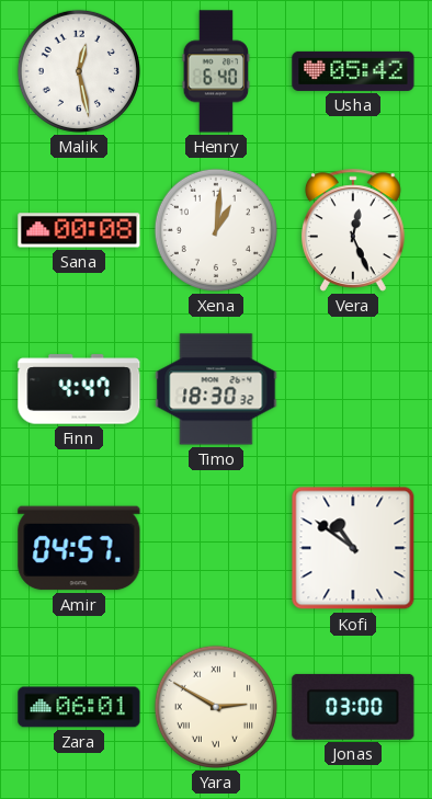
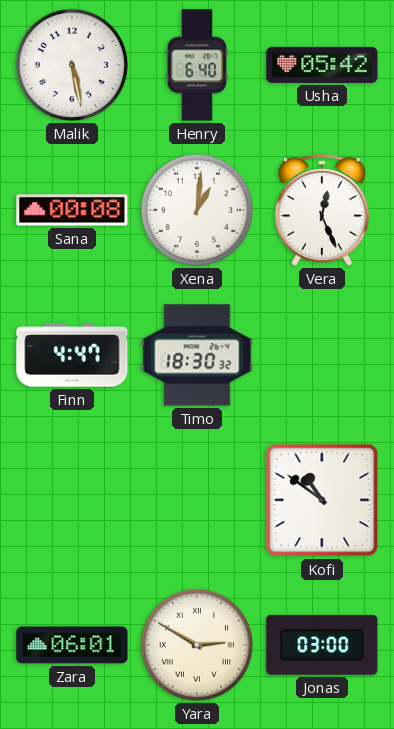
Malik: 12:28 -> 5:28 (72, 65)
Amir: 04:57 -> none (79, 548)
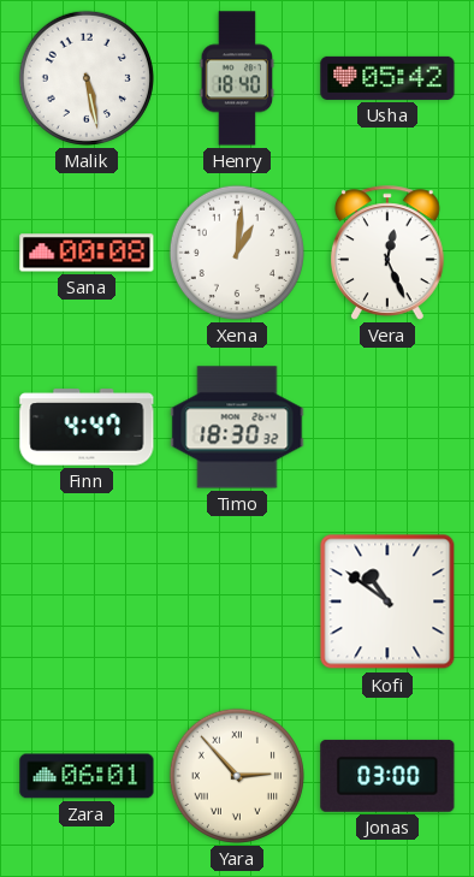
Henry: 6:40 -> 18:40 (237, 78)
Yara: 2:50 -> 2:53 (237, 776)
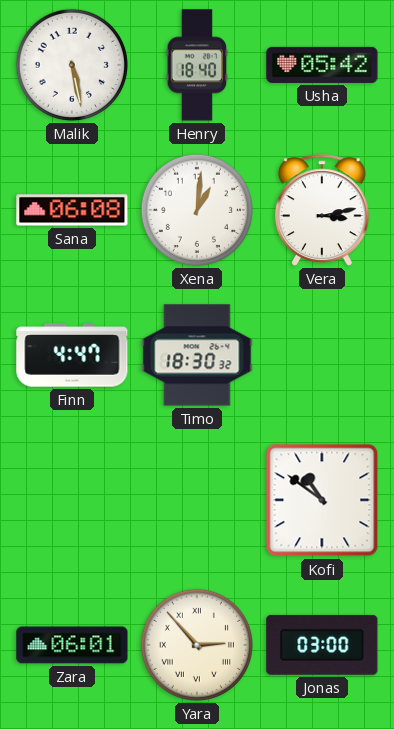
Sana: 00:08 -> 06:08 (72, 210)
Vera: 12:26 -> 3:13 (322, 210)
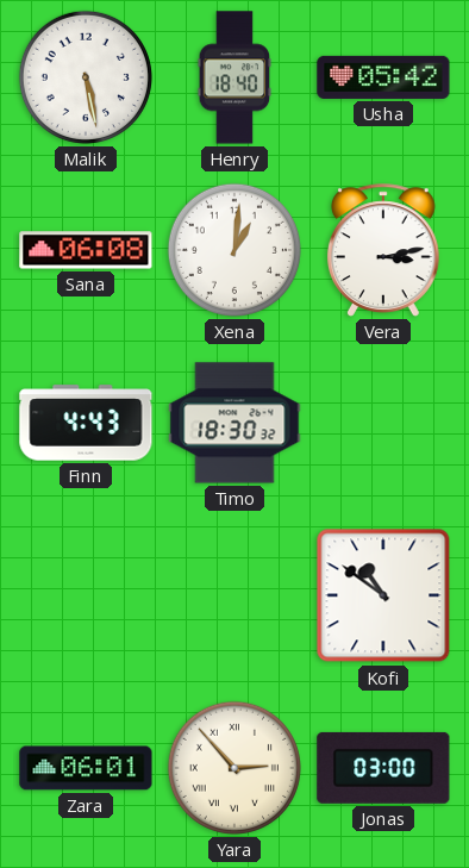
Finn: 4:47 -> 4:43 (86, 423)
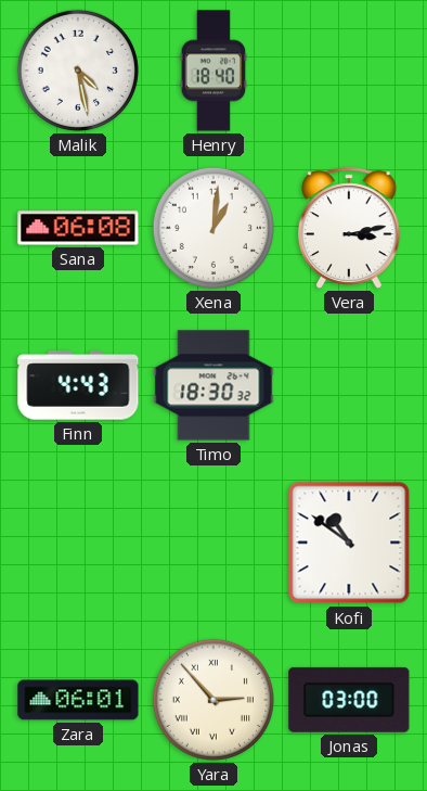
Malik: 5:28 -> 4:28 (78, 71)
Usha: 05:42 -> none (383, 77)
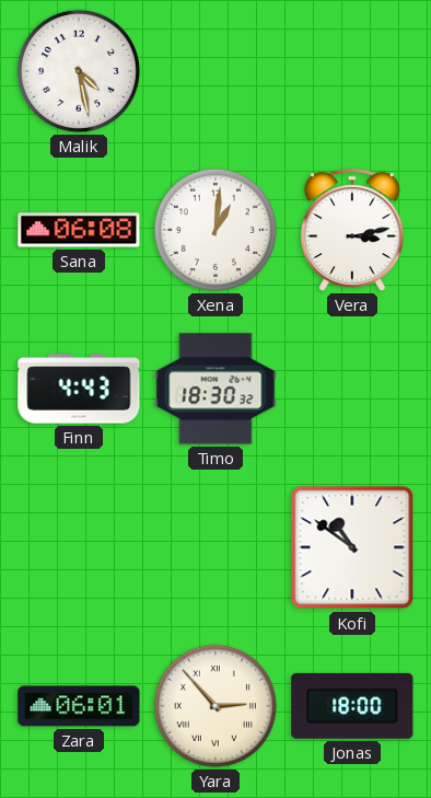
Henry: 18:40 -> none (214, 71)
Jonas: 03:00 -> 18:00 (352, 706)
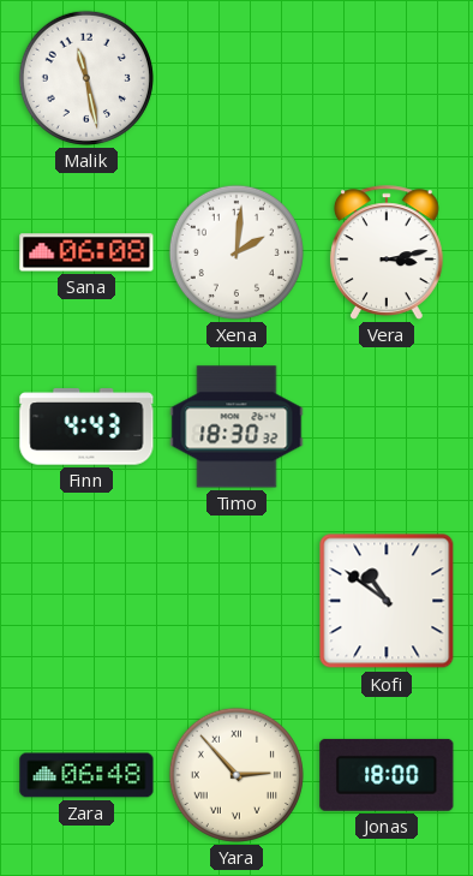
Malik: 4:28 -> 11:28 (86, 78)
Xena: 1:01 -> 2:01 (237, 252)
Zara: 06:01 -> 06:48 (86, 775)
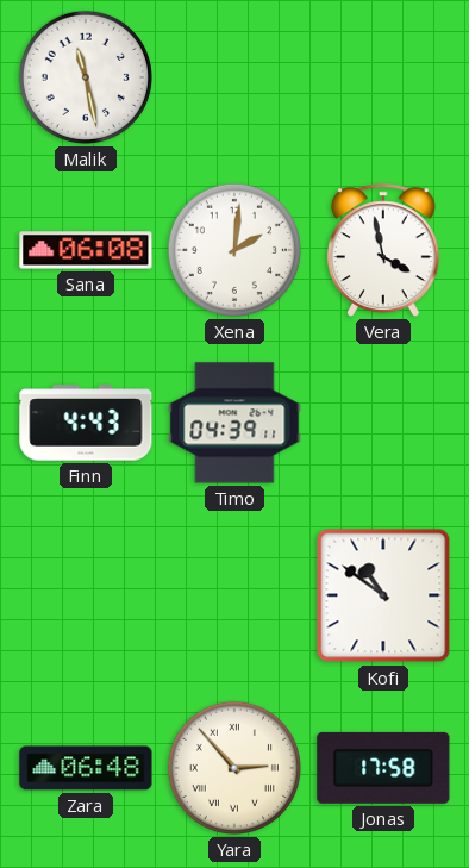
Vera: 3:13 -> 3:58 (383, 250)
Timo: 18:30 -> 04:39 (234, 423)
Jonas: 18:00 -> 17:58 (383, 768)
